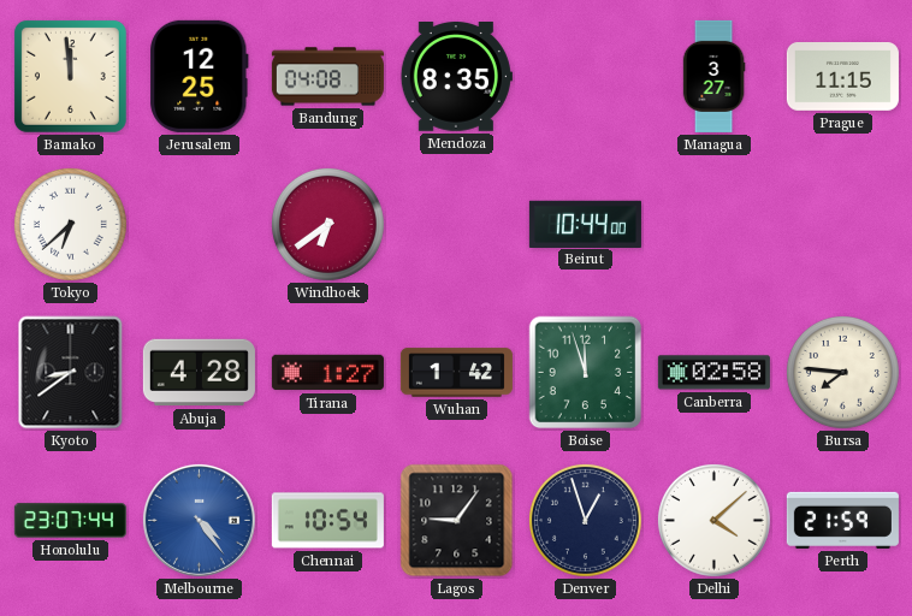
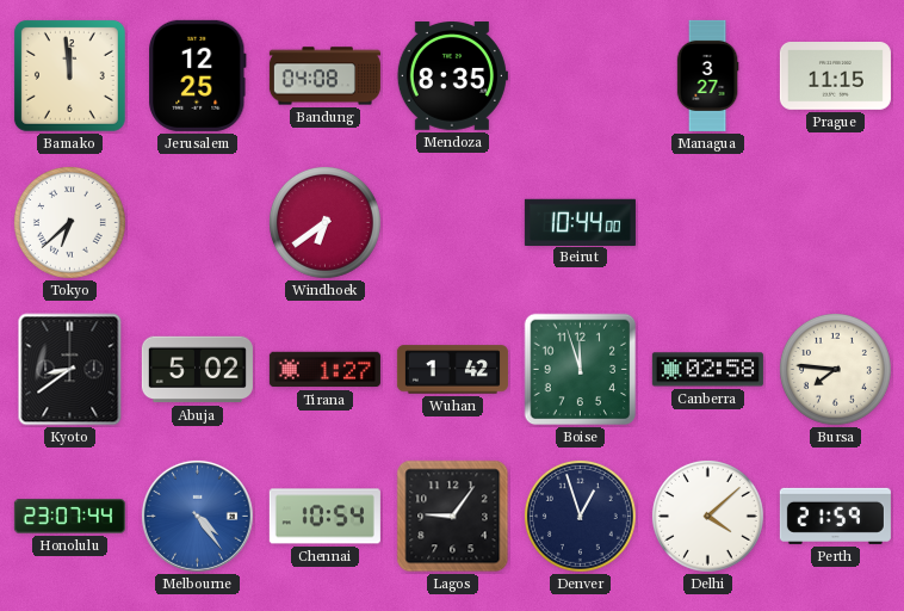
Abuja: 4:28 -> 5:02 (197, 370)
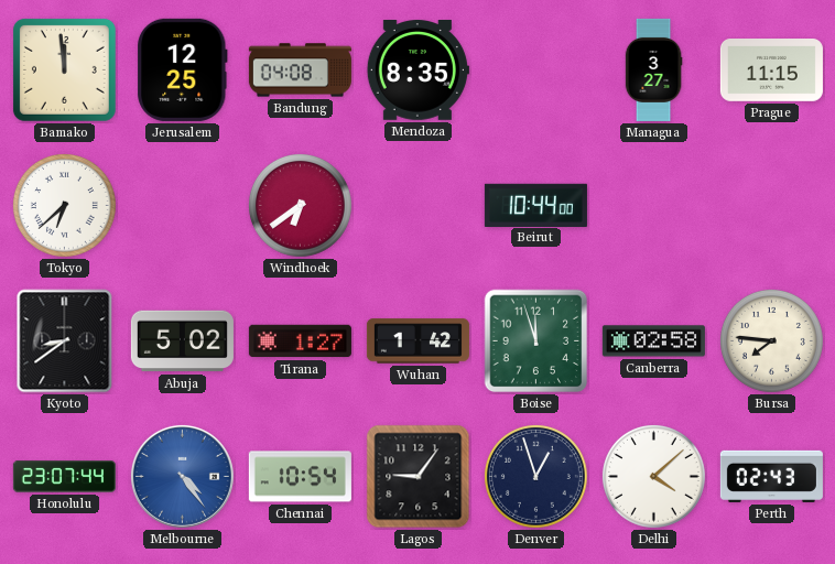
Perth: 21:59 -> 02:43 (771, 476)
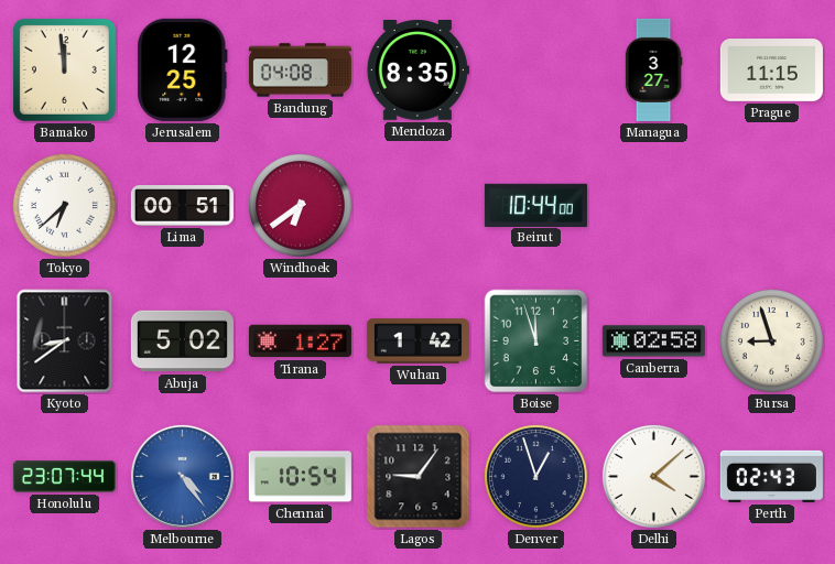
Lima: none -> 00:51 (182, 206)
Bursa: 7:46 -> 8:57 (771, 340)
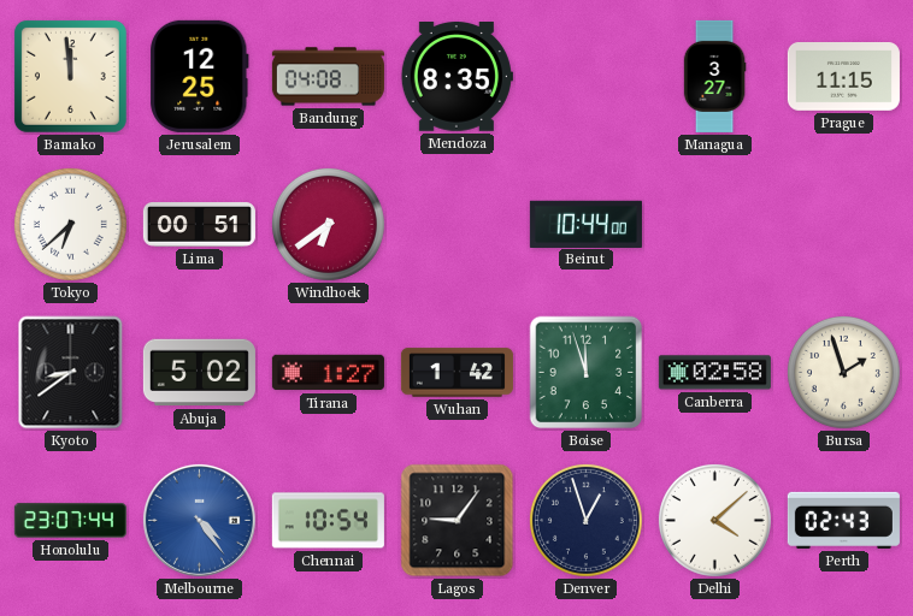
Bursa: 8:57 -> 1:57 (843, 372)
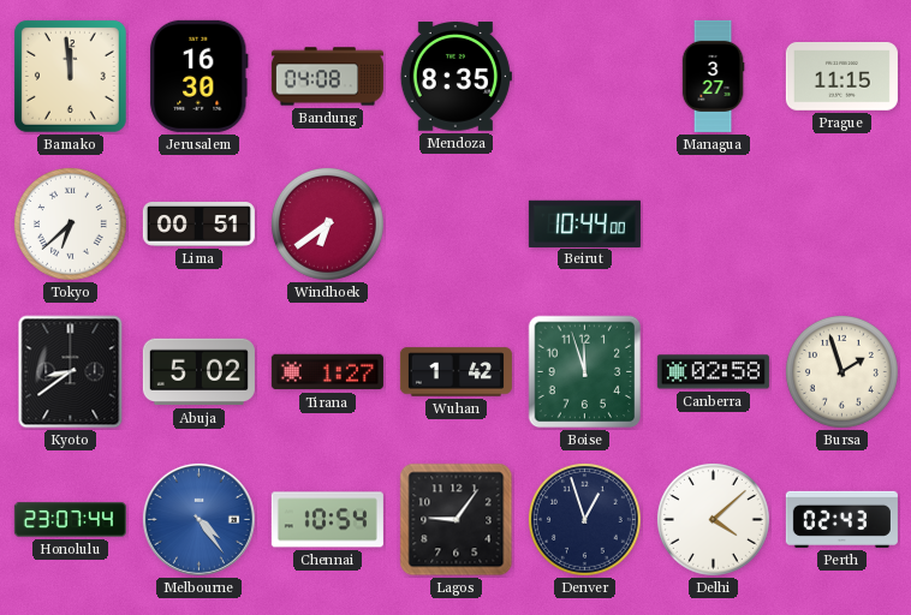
Jerusalem: 12:25 -> 16:30 (200, 76)
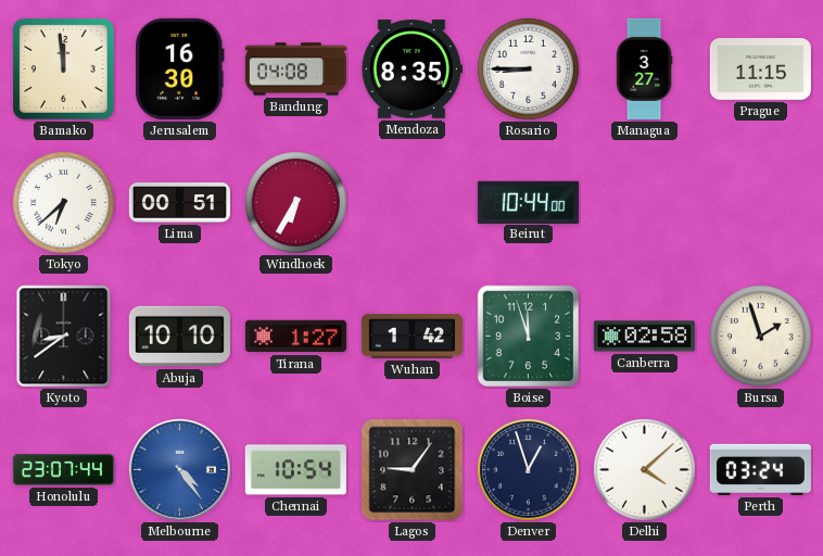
Rosario: none -> 8:45 (528, 68)
Windhoek: 6:39 -> 6:35 (295, 202)
Abuja: 5:02 -> 10:10 (179, 337)
Perth: 02:43 -> 03:24 (760, 469)
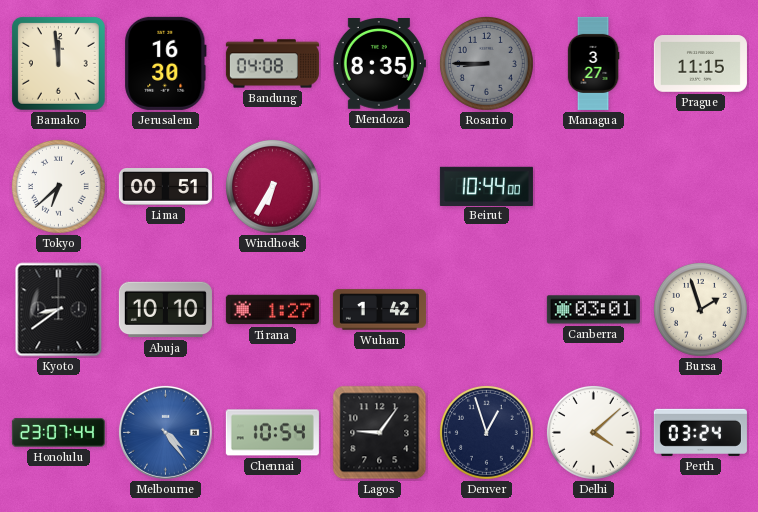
Rosario dial: white -> grey (486, 63)
Boise: 11:57 -> none (529, 337)
Canberra: 02:58 -> 03:01 (593, 310)
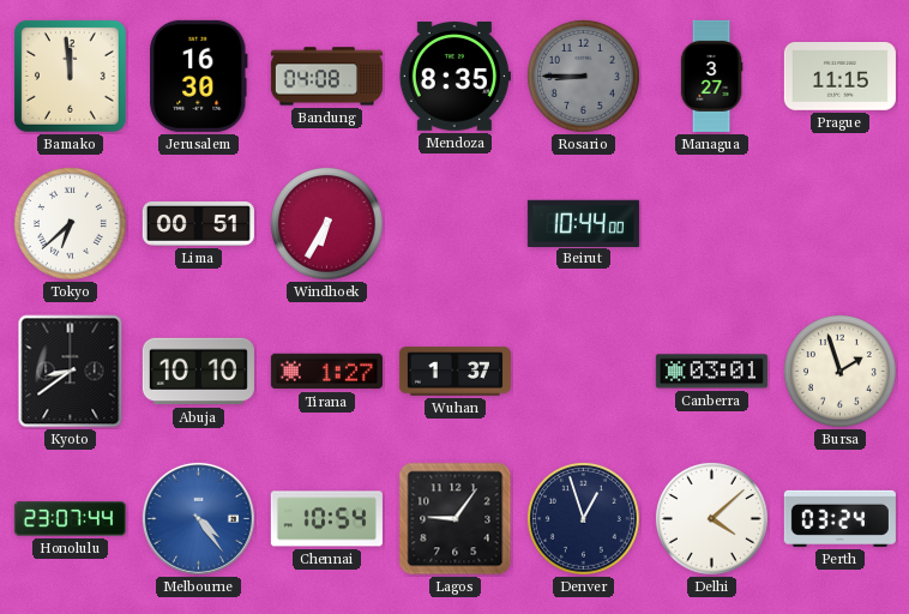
Wuhan: 1:42 -> 1:37 (454, 372)
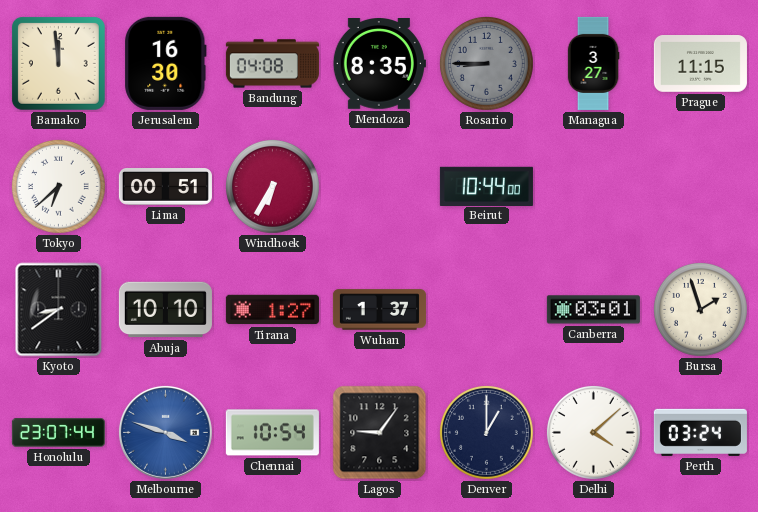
Melbourne: 4:24 -> 3:48 (165, 432)
Denver: 12:57 -> 1:00 (486, 432)
